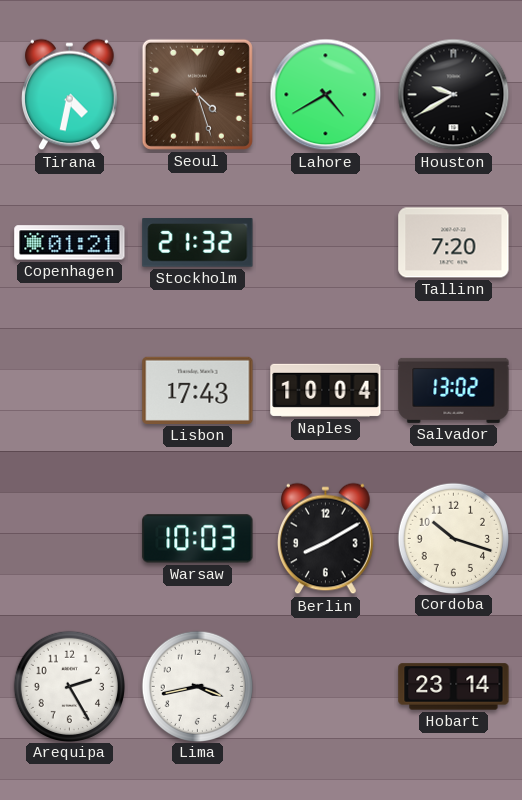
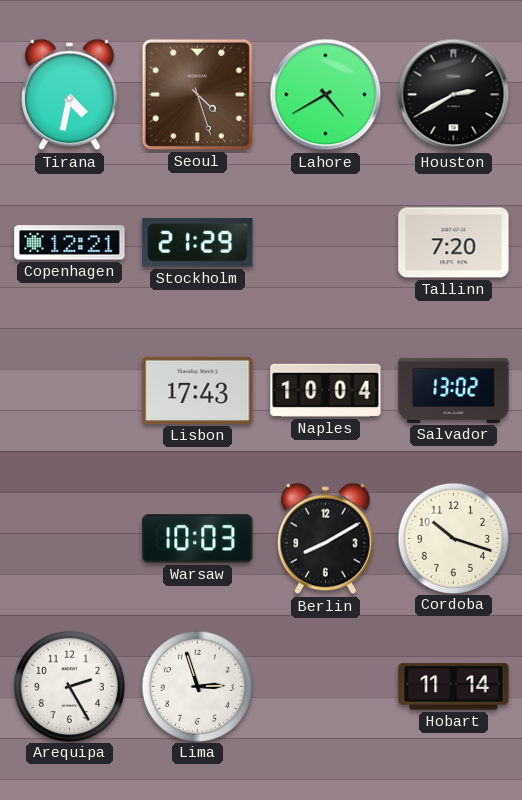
Houston: 9:40 -> 2:40 (454, 95)
Copenhagen: 01:21 -> 12:21 (70, 243)
Stockholm: 21:32 -> 21:29 (198, 243)
Lima: 3:43 -> 2:57 (197, 686)
Hobart: 23:14 -> 11:14 (454, 687)
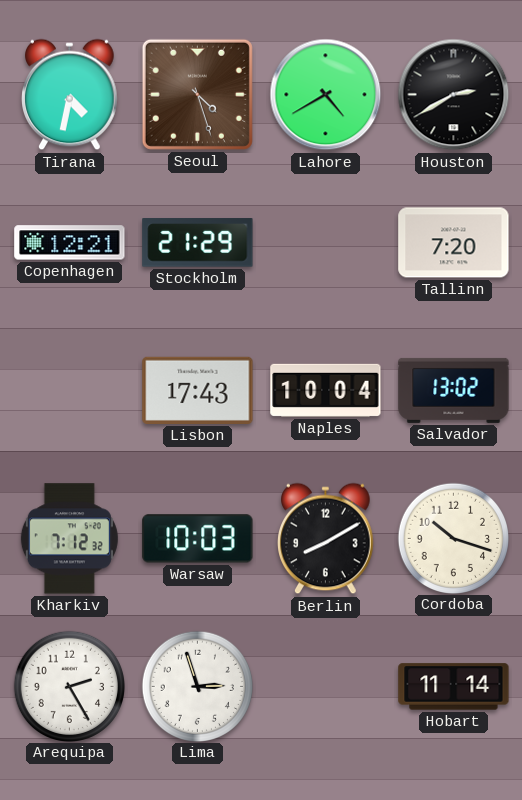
Kharkiv: none -> 7:12 (69, 539)
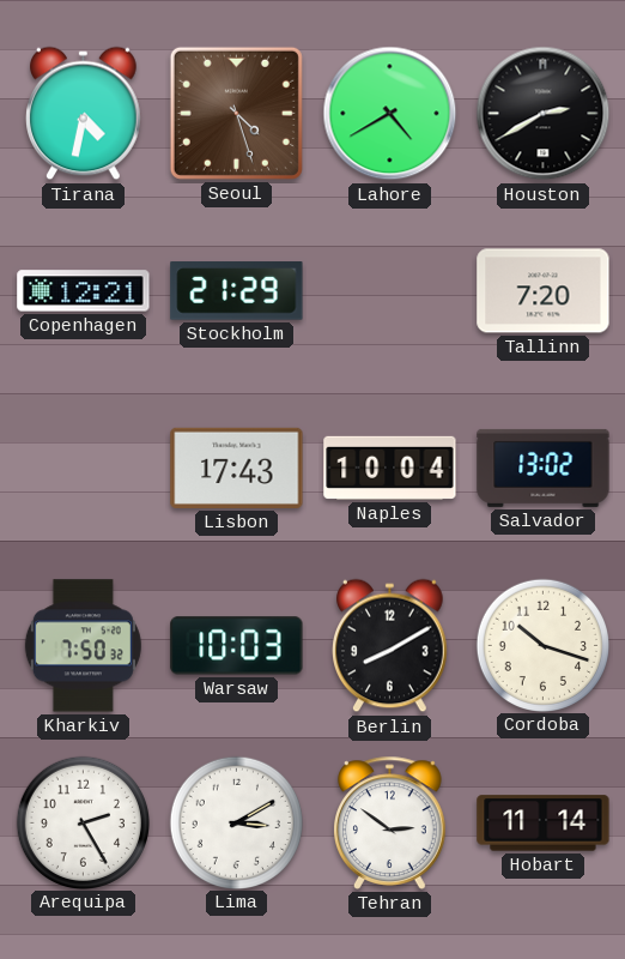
Kharkiv: 7:12 -> 7:50 (83, 646)
Lima: 2:57 -> 3:10 (236, 822)
Tehran: none -> 2:51 (390, 822)
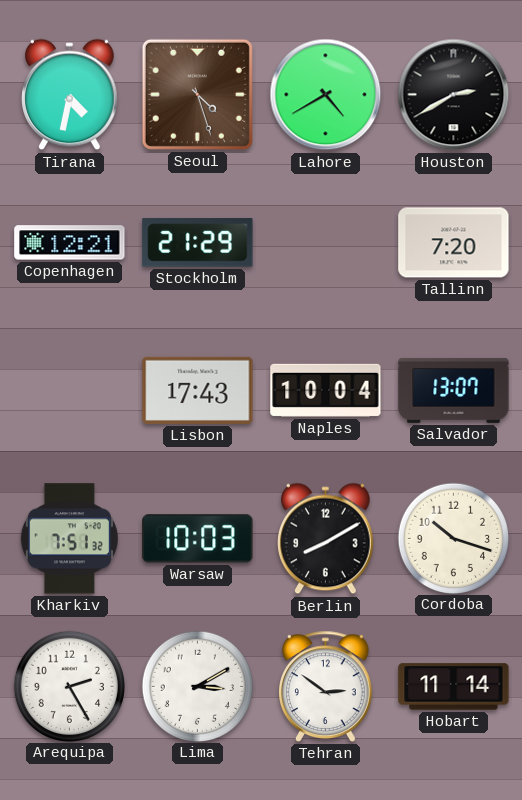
Salvador: 13:02 -> 13:07 (454, 390)
Kharkiv: 7:50 -> 7:51 (69, 539)
